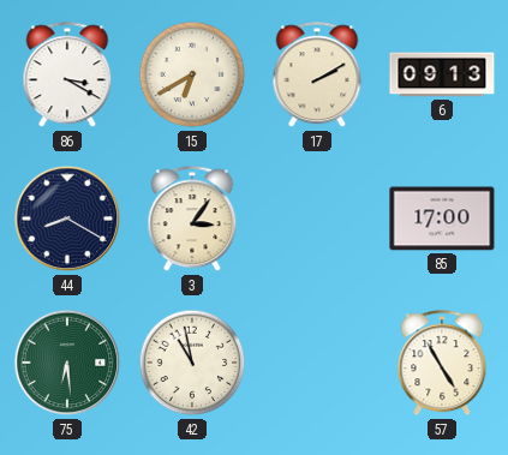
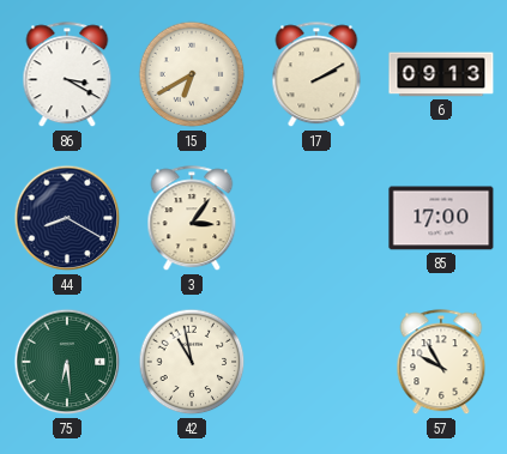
57: 4:55 -> 9:55 (441, 363)
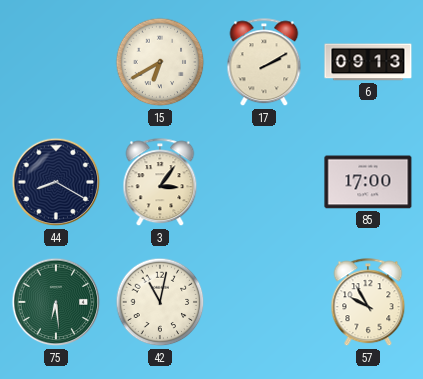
86: 3:20 -> none (67, 75)
42: 10:58 -> 11:02 (160, 302)
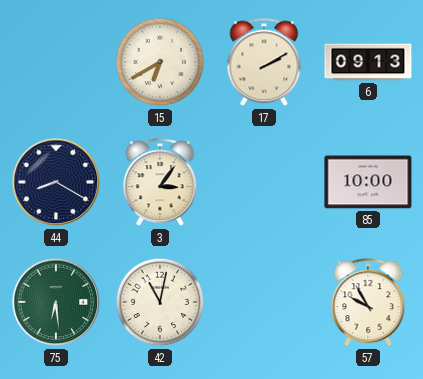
85: 17:00 -> 10:00 (368, 182)
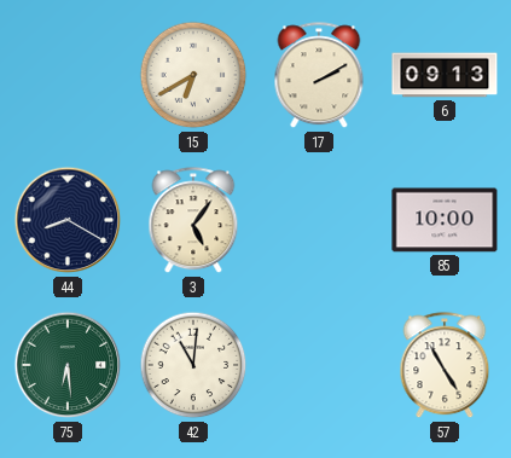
3: 3:06 -> 5:06 (193, 221)
42: 11:02 -> 11:01 (193, 365)
57: 9:55 -> 4:55 (445, 366)
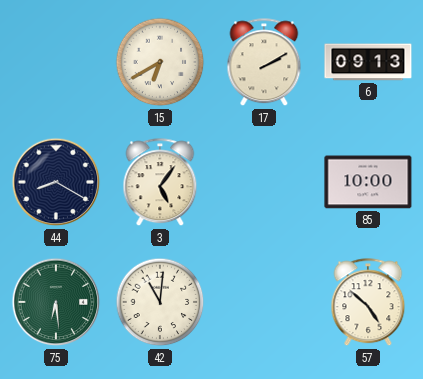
57: 4:55 -> 4:52 (368, 303)
